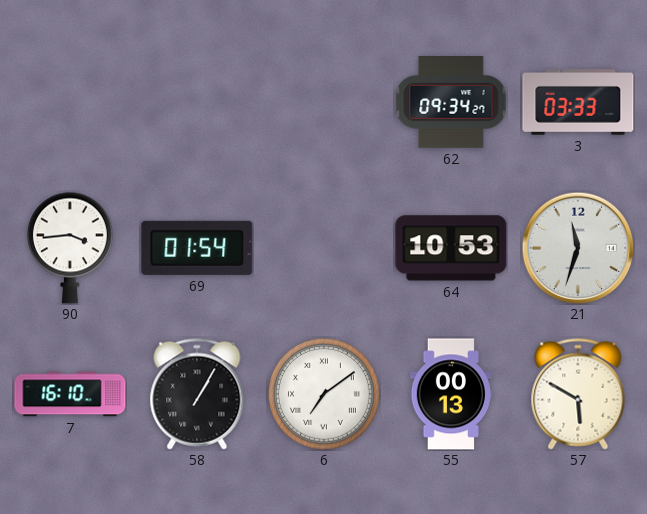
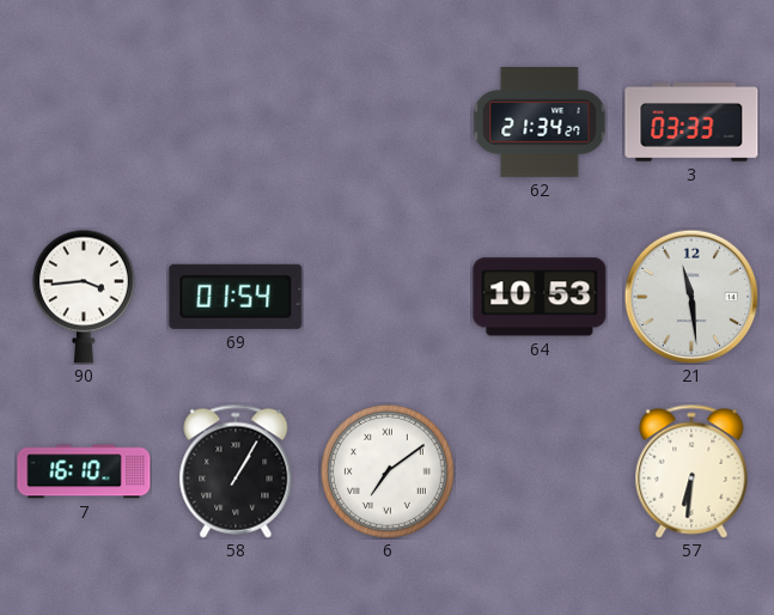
62: 09:34 -> 21:34 (540, 123)
21: 11:33 -> 11:29 (691, 297)
55: 00:13 -> none (450, 394)
57: 5:50 -> 6:31 (691, 471)
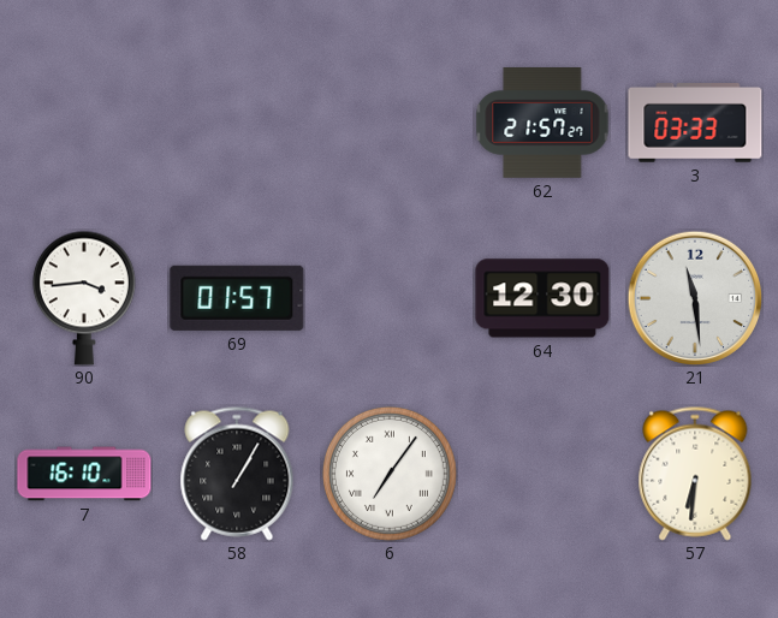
62: 21:34 -> 21:57 (542, 124)
69: 01:54 -> 01:57 (237, 298)
64: 10:53 -> 12:30 (542, 298)
6: 7:09 -> 7:06 (390, 474)
